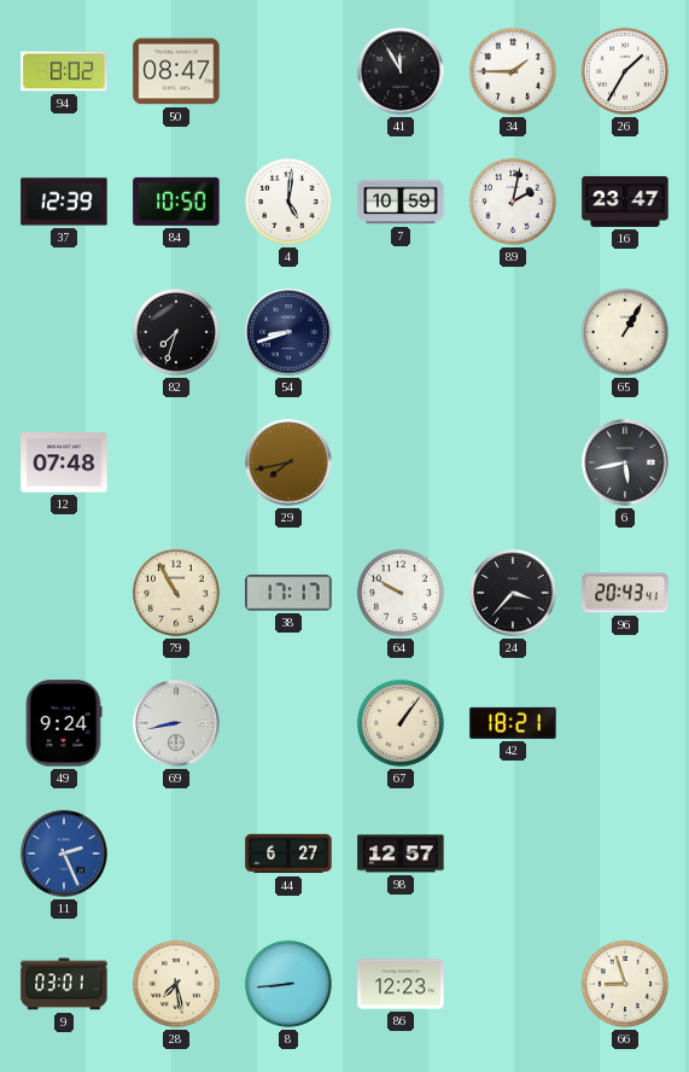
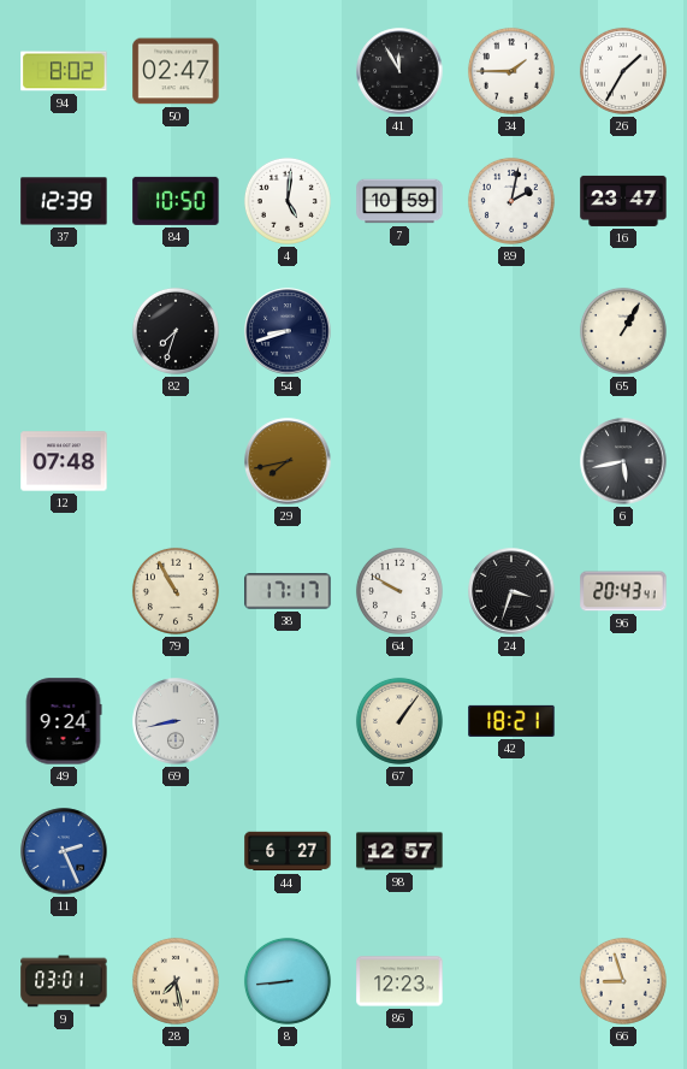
50: 08:47 -> 02:47 (176, 71)
24: 3:37 -> 3:33 (511, 591)
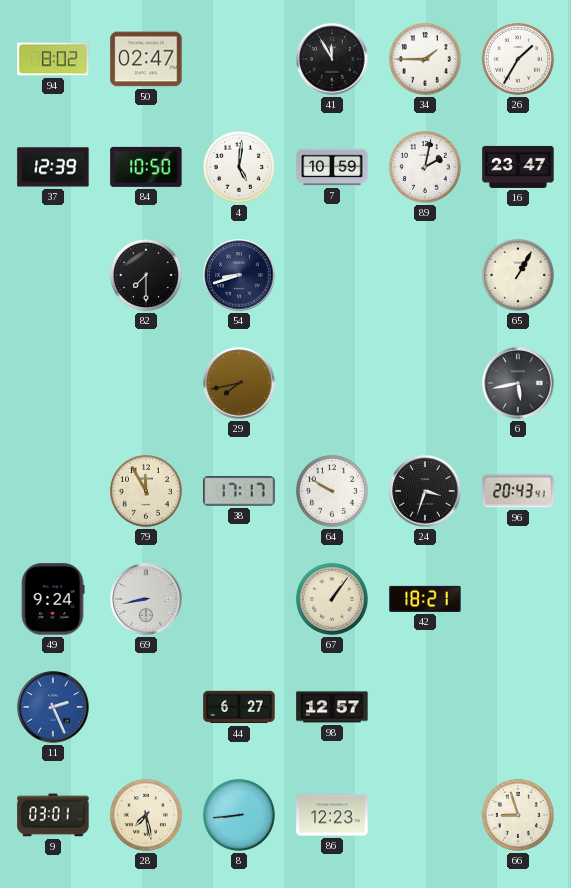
82: 7:33 -> 7:30 (146, 275)
12: 07:48 -> none (64, 461)
79: 10:55 -> 11:55 (146, 491)
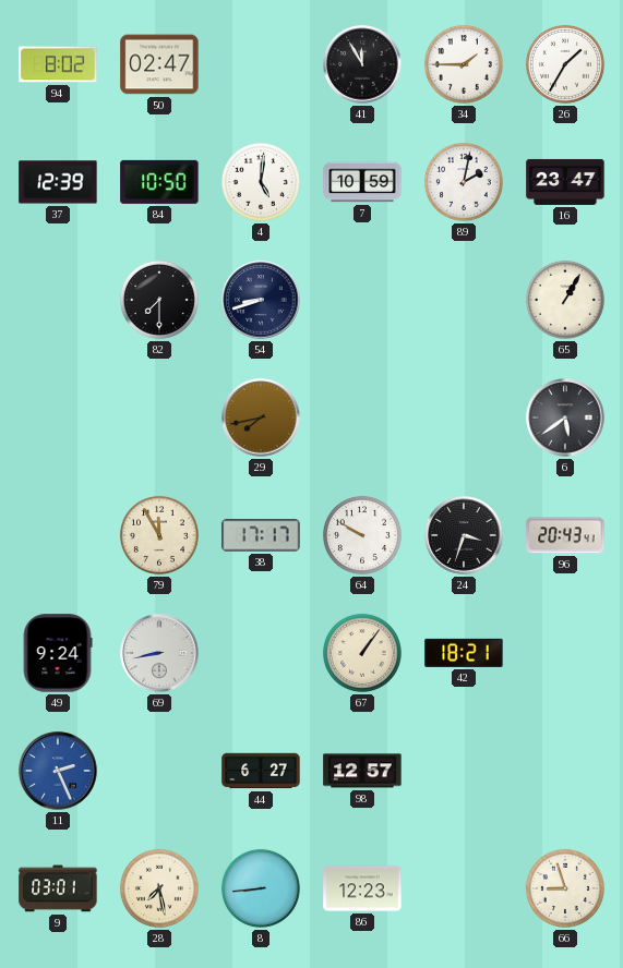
6: 5:43 -> 5:39 (565, 418)
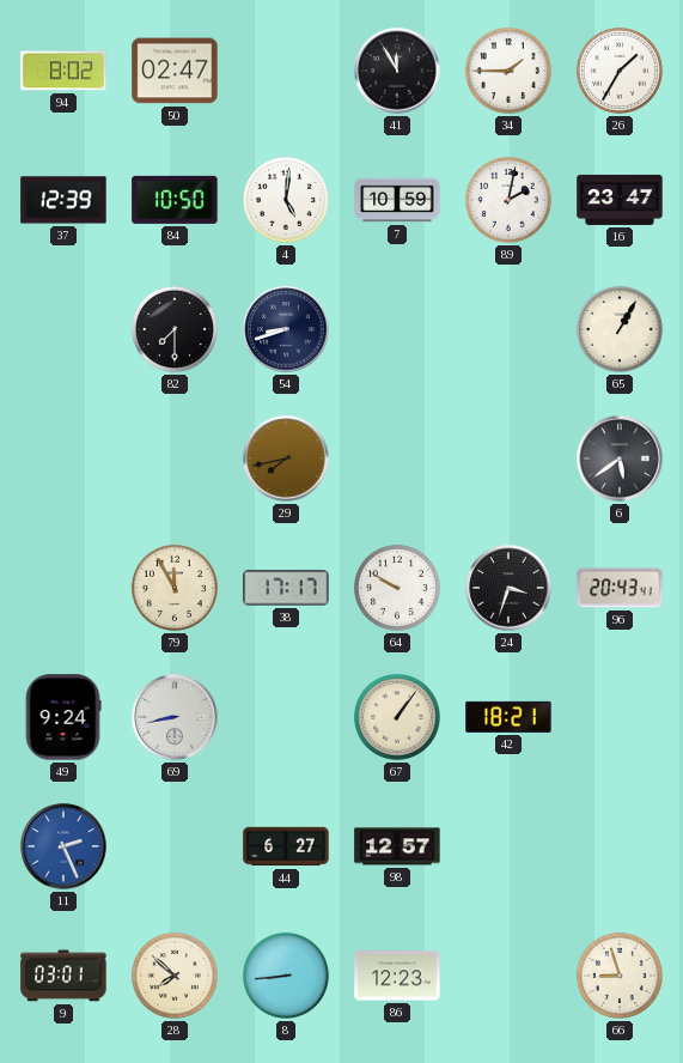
28: 7:28 -> 7:52 (175, 976)
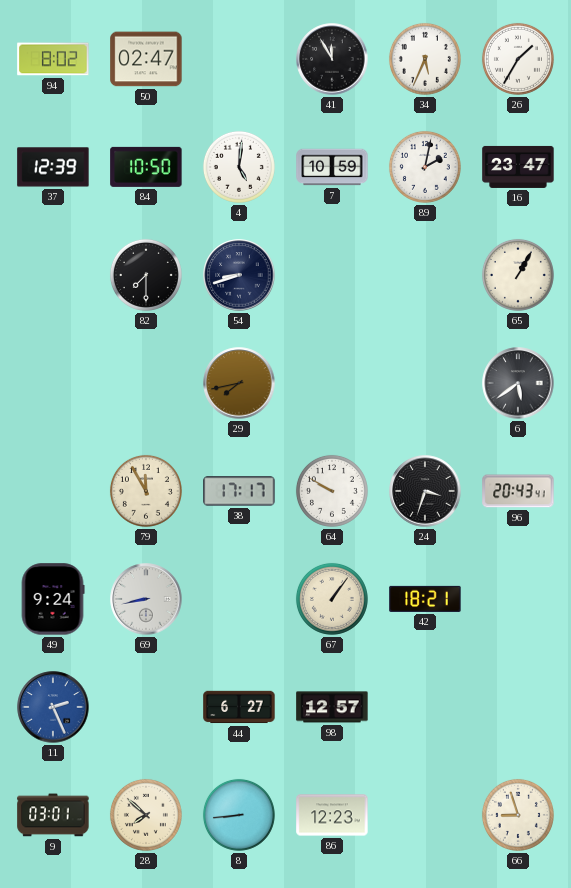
34: 1:45 -> 5:34 (425, 59)
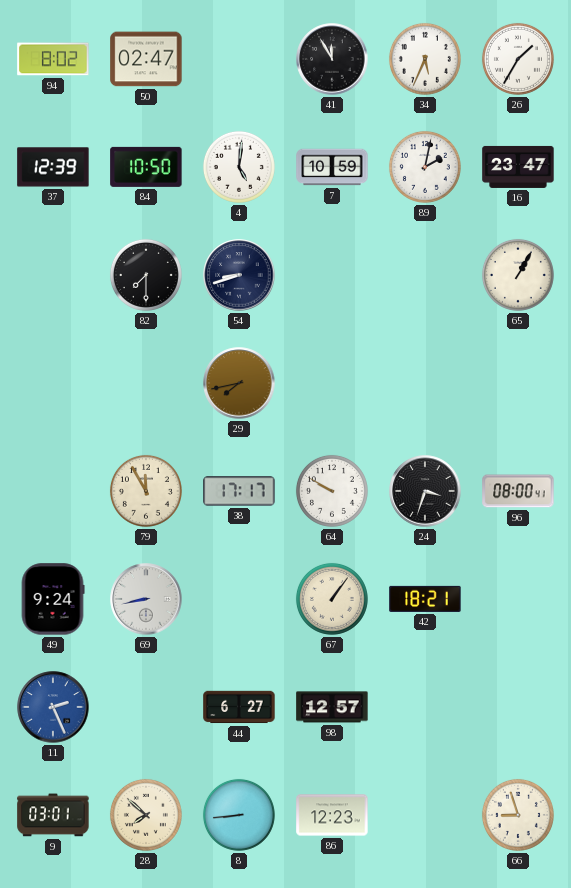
6: 5:39 -> none (518, 383)
96: 20:43 -> 08:00 (518, 491)
